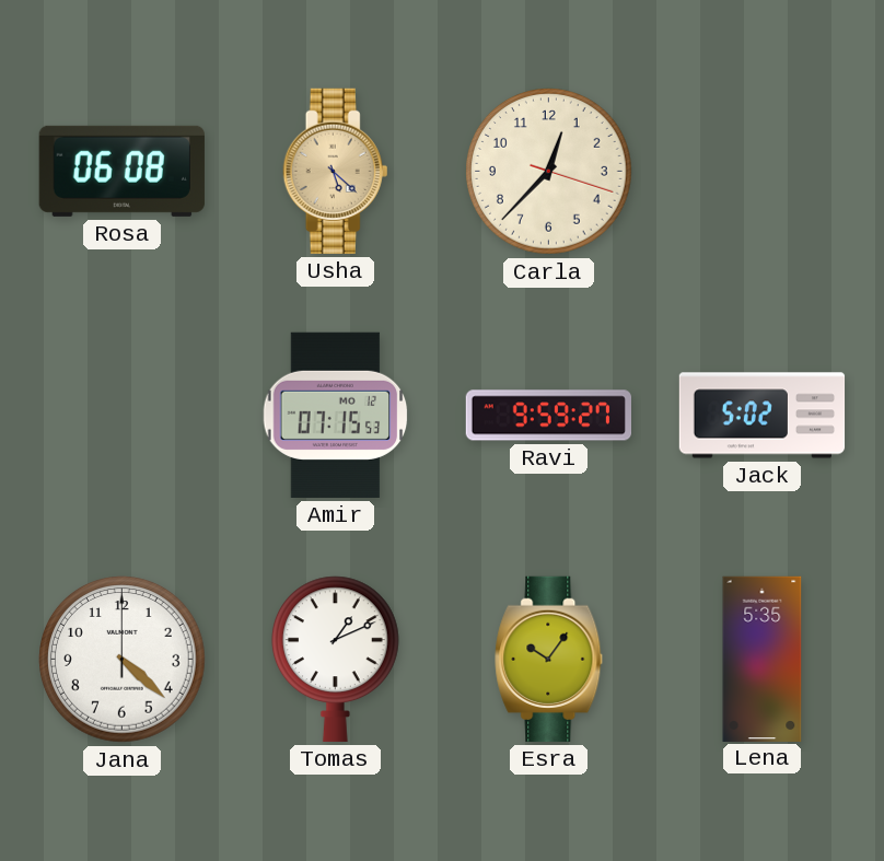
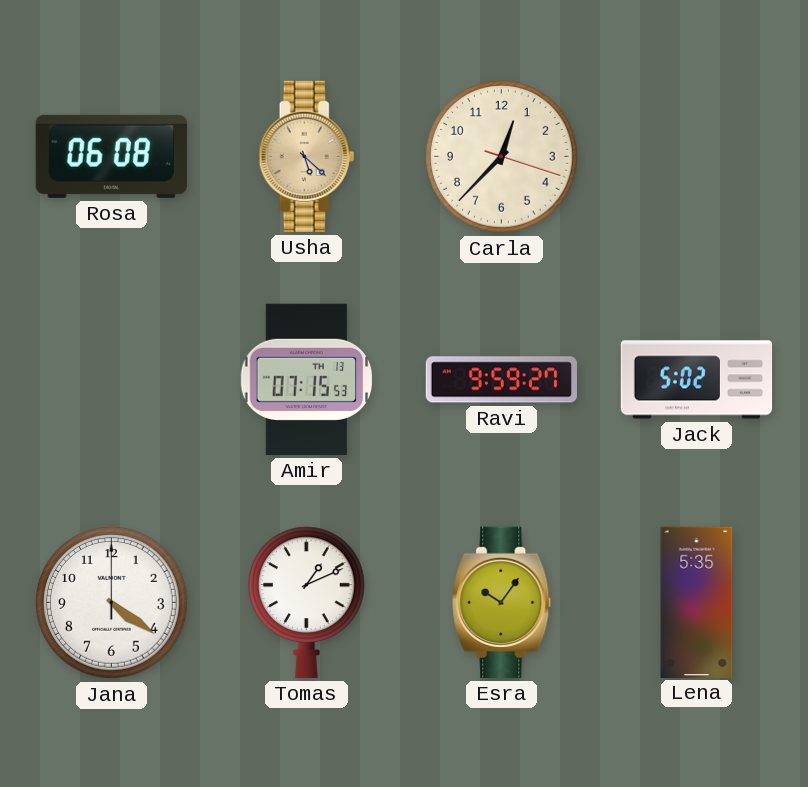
Amir date: MO 12 -> TH 13 (307, 379)
Jana: 4:22 -> 4:21 (112, 603)
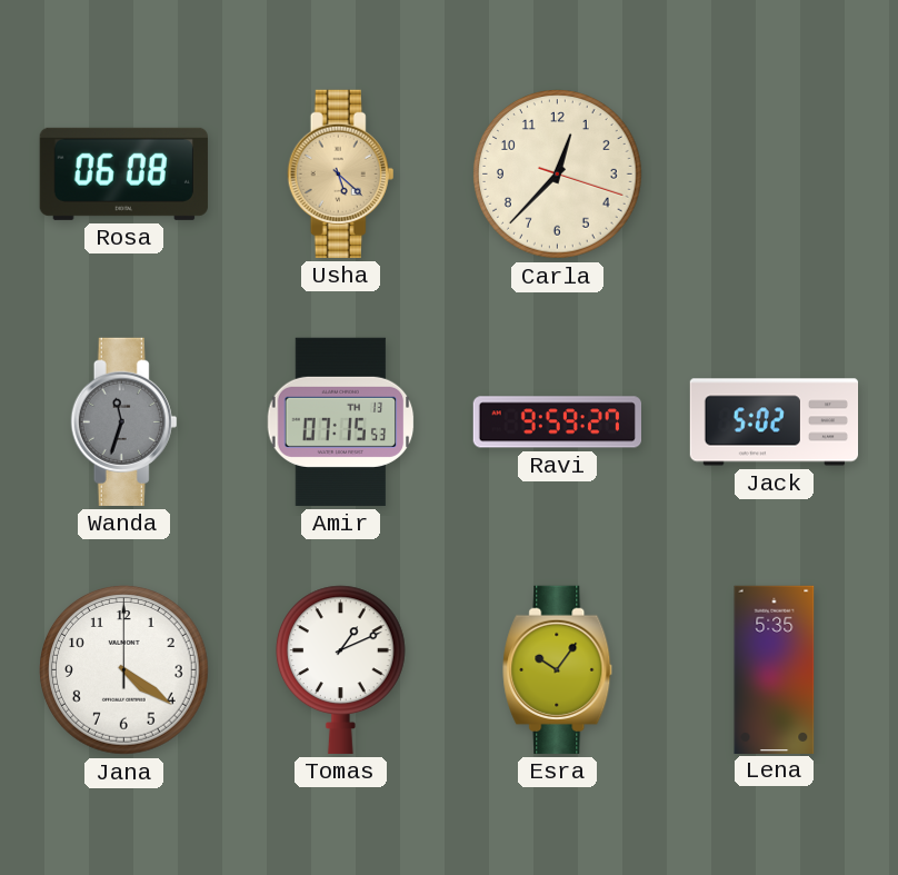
Wanda: none -> 11:33 (124, 421)
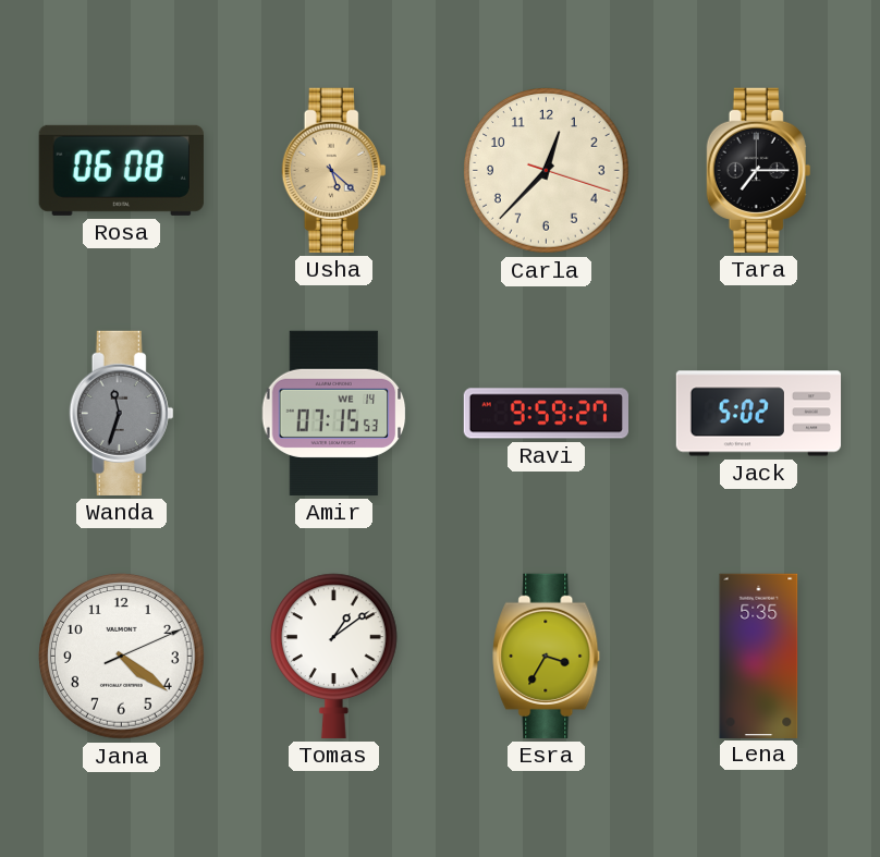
Tara: none -> 7:15 (759, 170)
Amir date: TH 13 -> WE 14 (334, 413)
Jana: 4:21:00 -> 4:21:11 (122, 657)
Tomas: 1:11 -> 1:09 (333, 656)
Esra: 10:06 -> 3:35 (547, 656)
